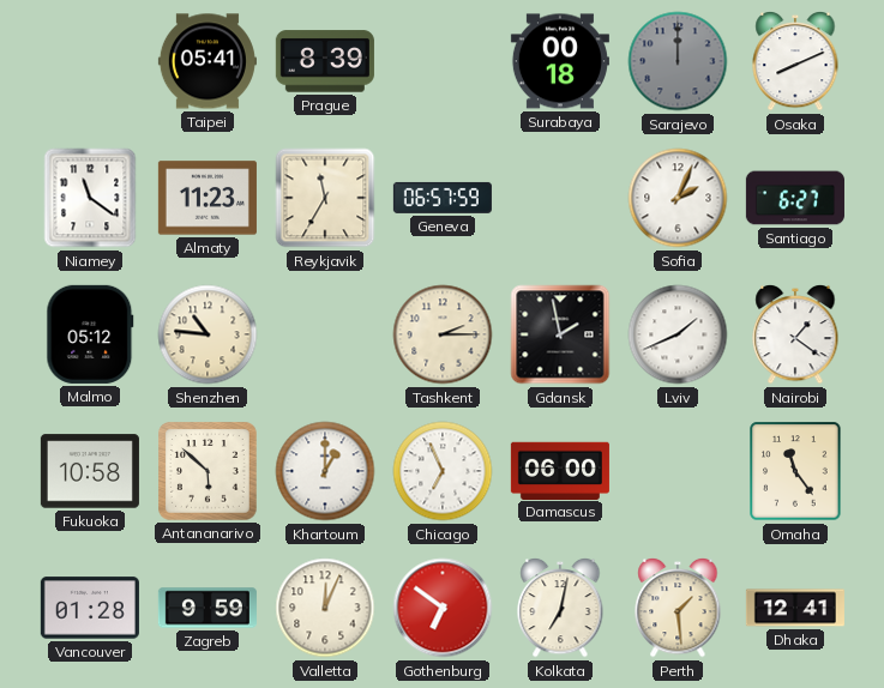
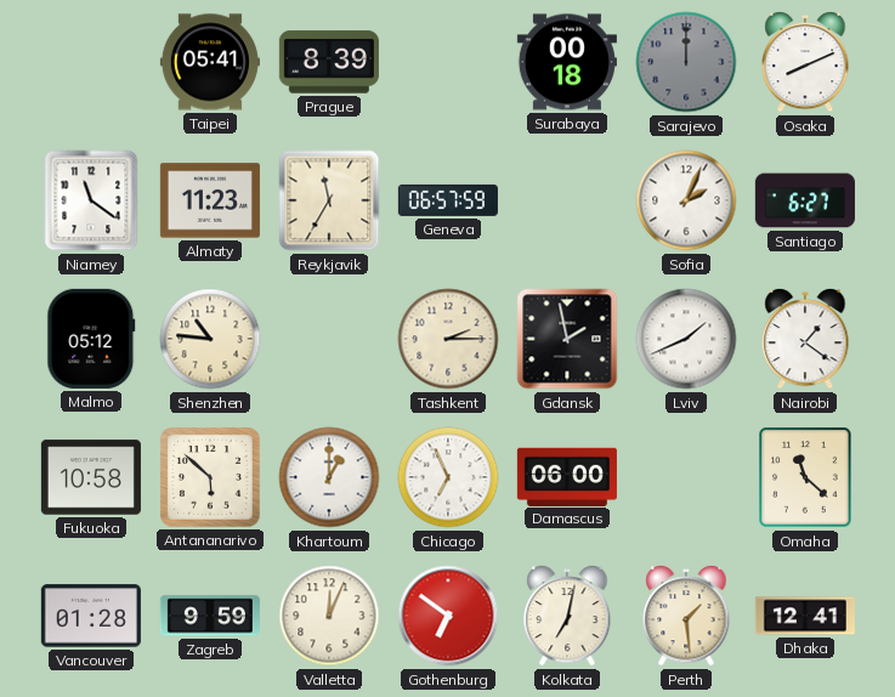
Omaha: 11:24 -> 11:22 (805, 477)
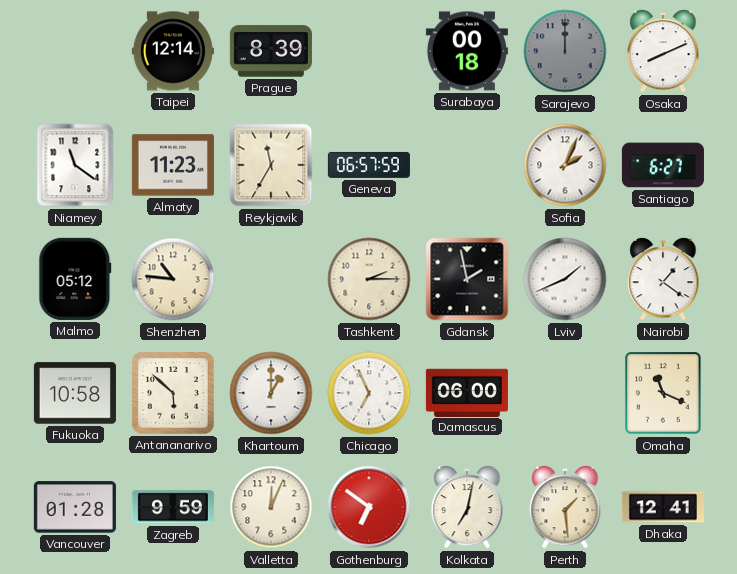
Taipei: 05:41 -> 12:14 (173, 51)
Omaha: 11:22 -> 11:19 (663, 393)
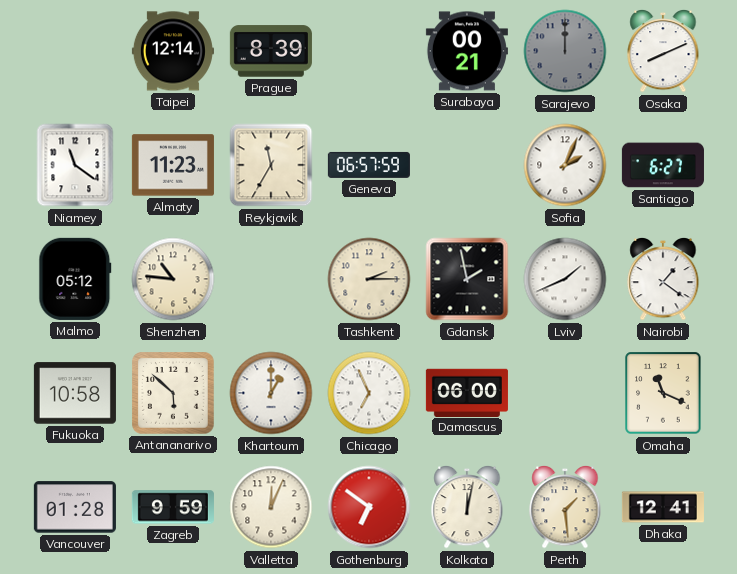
Surabaya: 00:18 -> 00:21 (467, 51)
Kolkata: 7:02 -> 12:02 (467, 507)
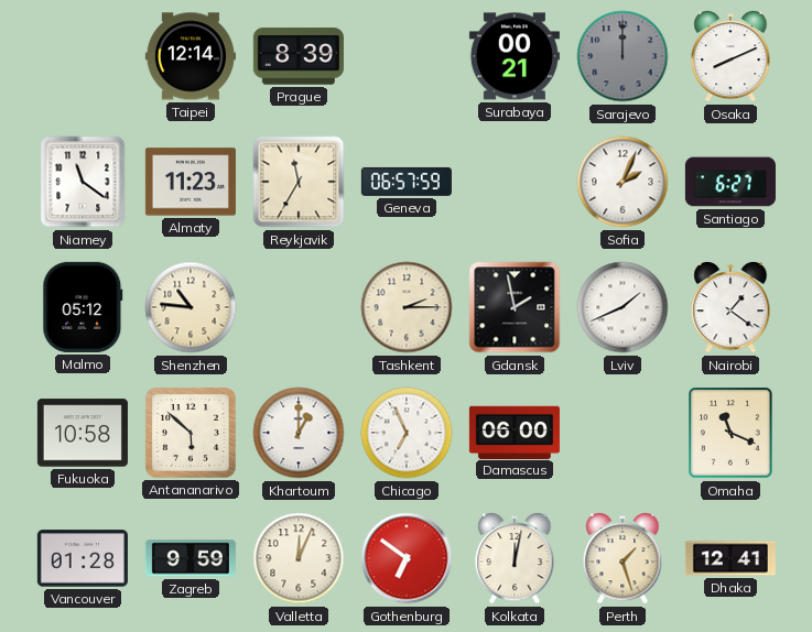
Perth: 1:29 -> 1:27 (622, 558)
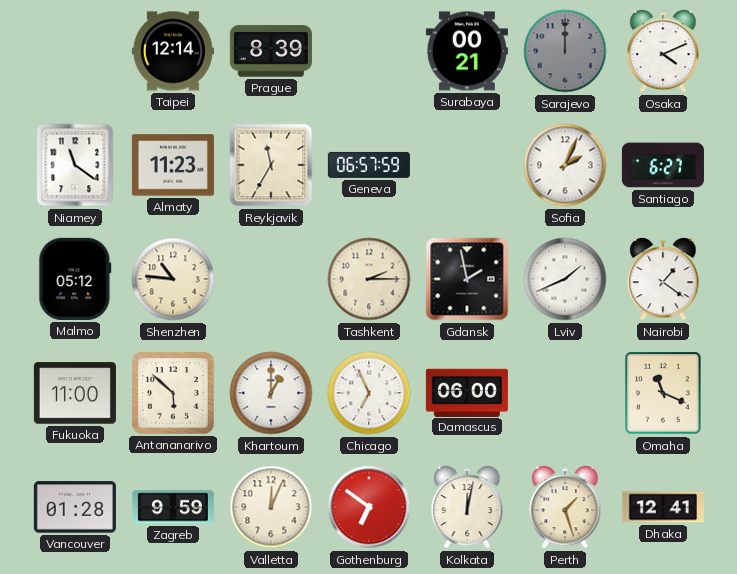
Osaka: 8:11 -> 4:11 (663, 51)
Fukuoka: 10:58 -> 11:00 (75, 393)
